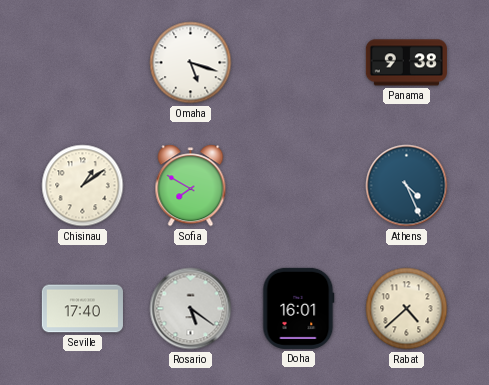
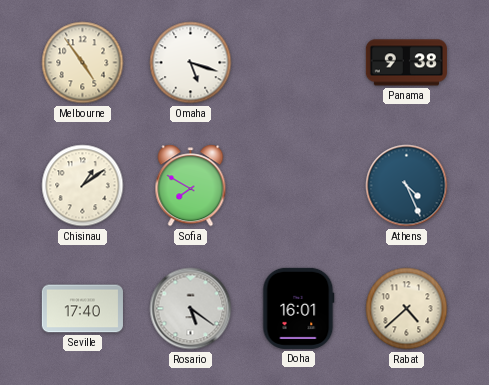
Melbourne: none -> 4:54 (83, 63)
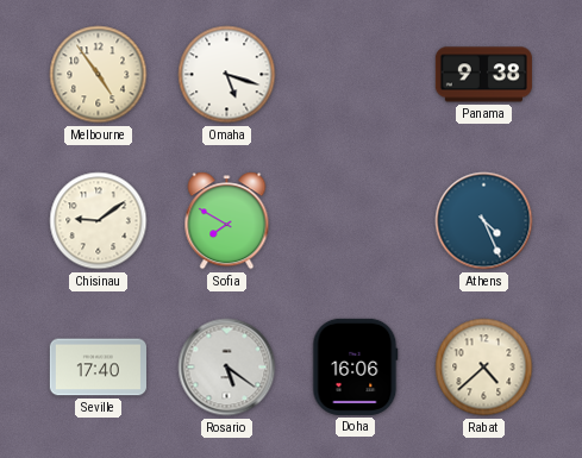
Chisinau: 1:09 -> 9:09 (99, 221)
Doha: 16:01 -> 16:06 (356, 366)
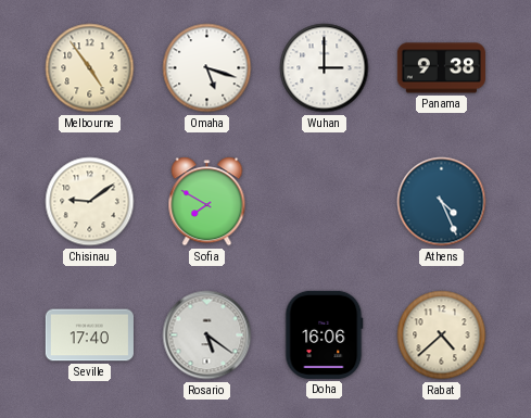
Wuhan: none -> 3:00 (325, 68)
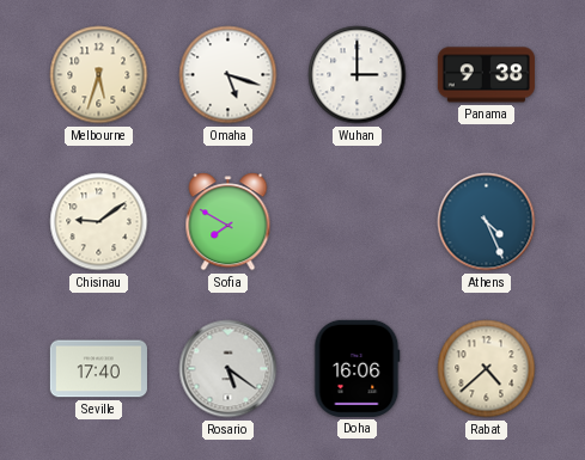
Melbourne: 4:54 -> 5:33 (99, 75)
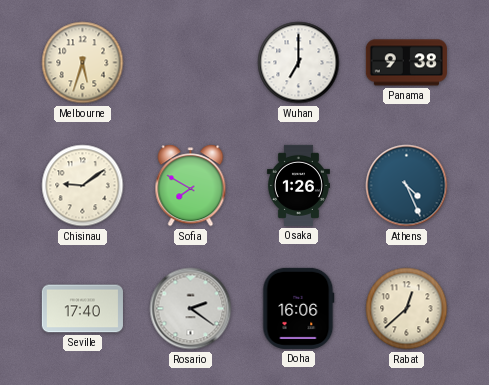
Omaha: 5:18 -> none (228, 75)
Wuhan: 3:00 -> 7:00 (299, 63)
Osaka: none -> 1:26 (298, 185)
Rosario: 5:21 -> 2:21 (191, 309)
Rabat: 4:38 -> 12:38 (407, 309)
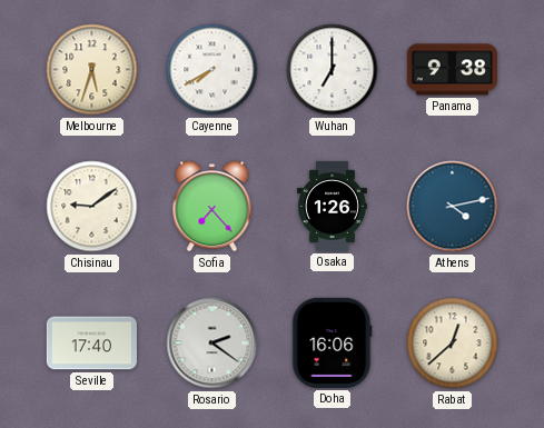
Cayenne: none -> 7:40 (212, 70)
Sofia: 7:50 -> 7:23 (212, 207)
Athens: 4:26 -> 4:13 (453, 207)
